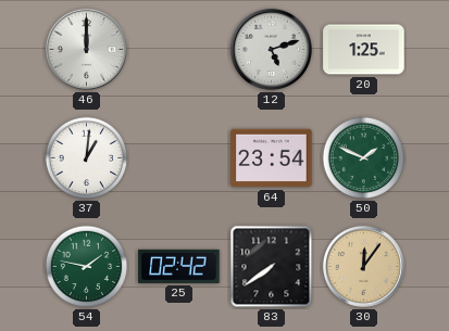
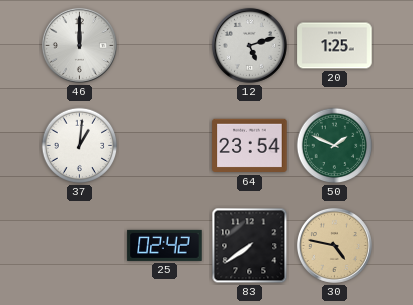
54: 1:47 -> none (87, 267)
30: 12:06 -> 4:47 (334, 245)
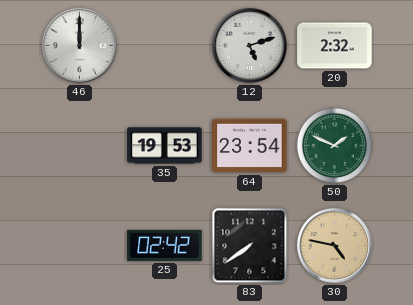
20: 1:25 -> 2:32 (335, 46)
37: 1:01 -> none (80, 146)
35: none -> 19:53 (165, 146)
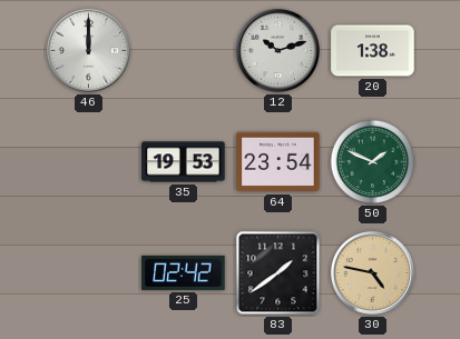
12: 5:12 -> 10:12 (277, 50)
20: 2:32 -> 1:38 (373, 51)
83: 7:39 -> 1:39 (278, 273)
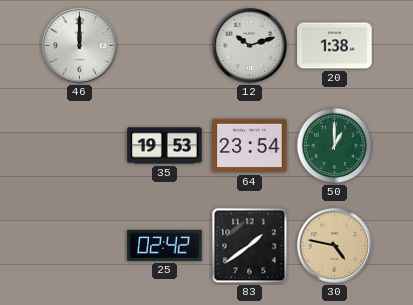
50: 1:49 -> 1:00 (335, 146)
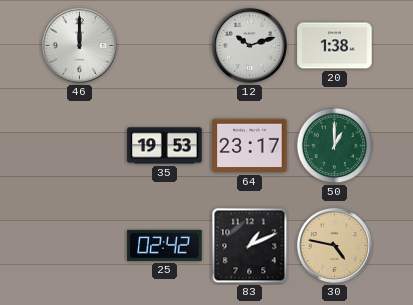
64: 23:54 -> 23:17 (250, 146)
83: 1:39 -> 1:11 (250, 246)
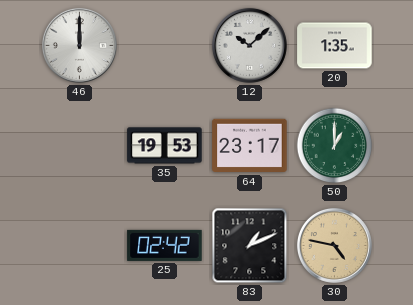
12: 10:12 -> 10:08 (249, 45)
20: 1:38 -> 1:35 (335, 46)
